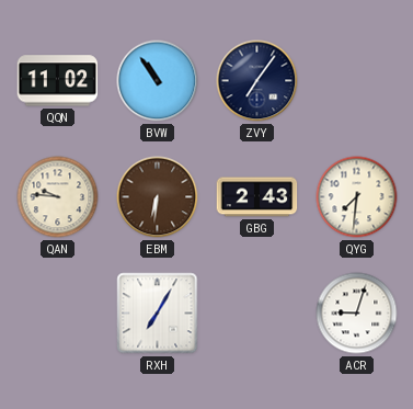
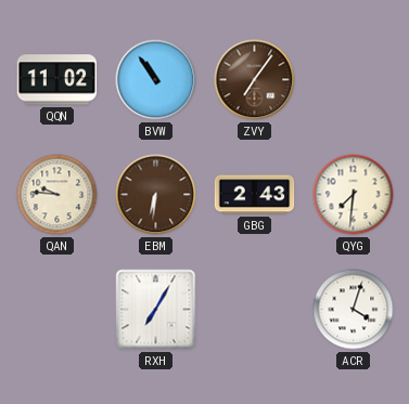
ZVY dial: navy -> brown (255, 80)
ACR: 9:03 -> 4:03 (354, 310)
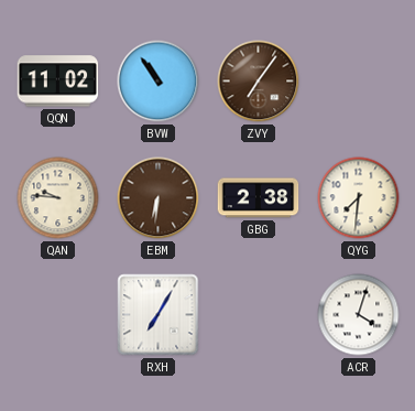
GBG: 2:43 -> 2:38 (259, 198)
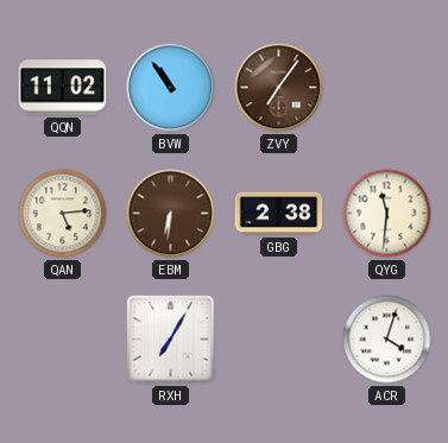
QAN: 9:46 -> 5:14 (63, 214)
QYG: 7:31 -> 11:31 (387, 214)
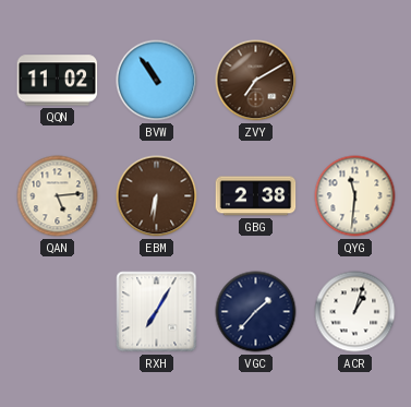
ZVY: 7:06 -> 7:10 (256, 81)
VGC: none -> 1:37 (256, 312)
ACR: 4:03 -> 1:03 (355, 312)
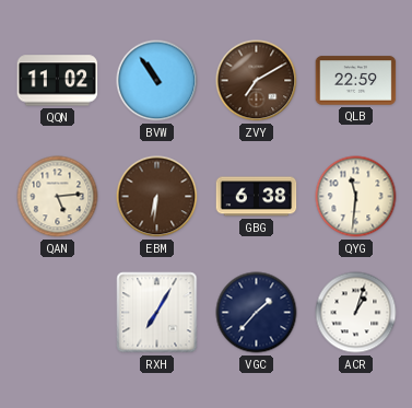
QLB: none -> 22:59 (356, 81)
GBG: 2:38 -> 6:38 (257, 197)
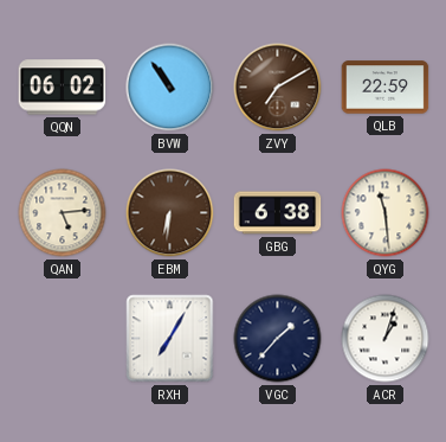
QQN: 11:02 -> 06:02 (63, 88)
QYG: 11:31 -> 11:29 (386, 213)
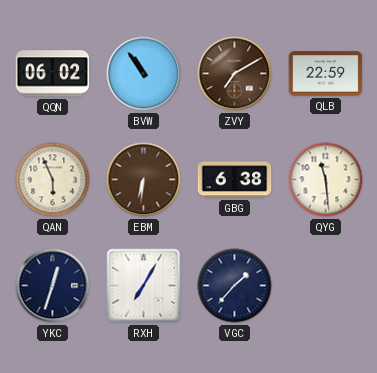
QAN: 5:14 -> 5:56 (53, 180)
YKC: none -> 12:33 (53, 286)
ACR: 1:03 -> none (386, 339)
